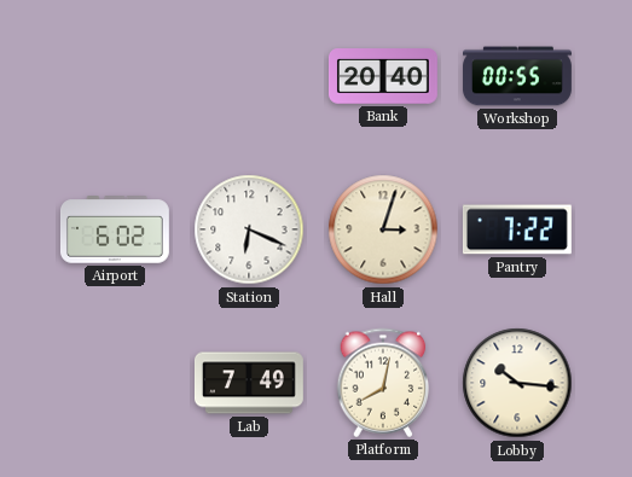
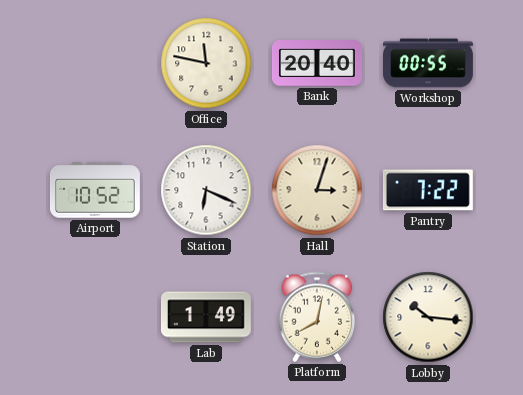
Office: none -> 11:47 (206, 63)
Airport: 6:02 -> 10:52 (95, 190)
Lab: 7:49 -> 1:49 (206, 317)
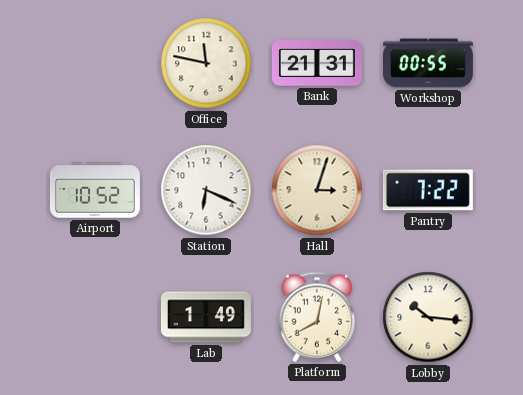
Bank: 20:40 -> 21:31 (317, 64)
